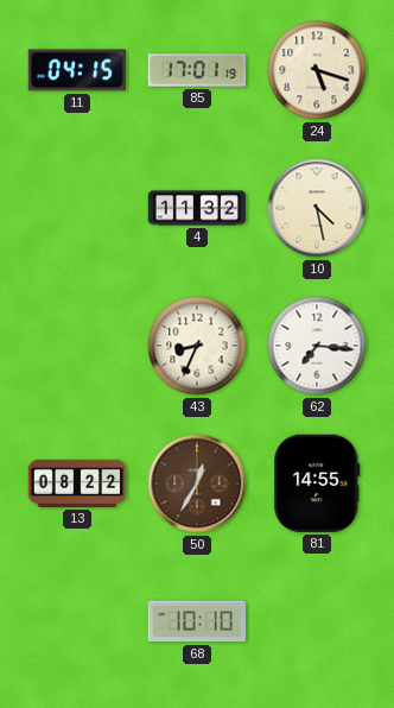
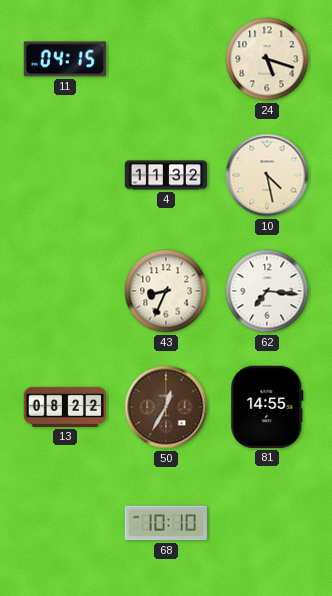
85: 17:01 -> none (196, 70)
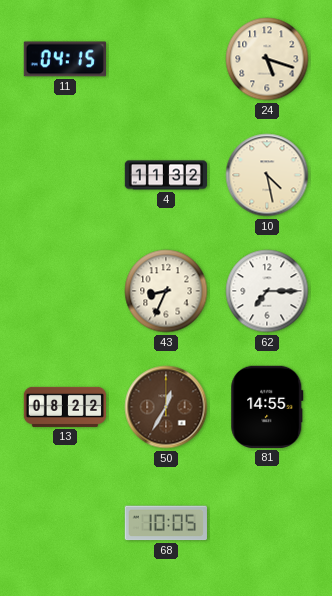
62: 7:16 -> 7:15 (267, 291)
68: 10:10 -> 10:05 (166, 523)
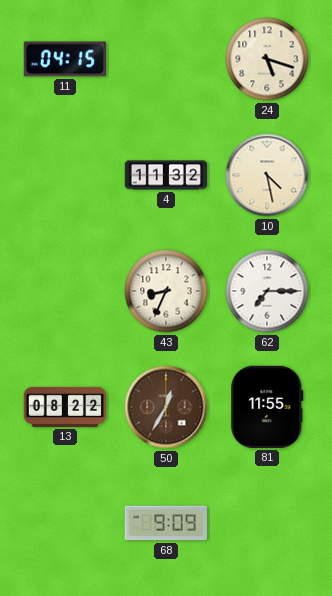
81: 14:55 -> 11:55 (267, 407)
68: 10:05 -> 9:09 (166, 523)
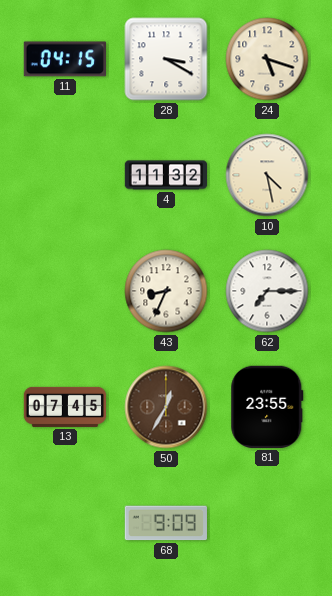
28: none -> 3:20 (166, 59)
13: 08:22 -> 07:45 (65, 407)
81: 11:55 -> 23:55 (267, 407)
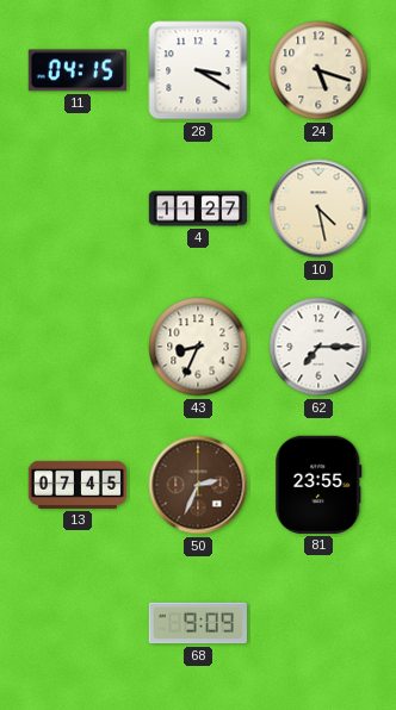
4: 11:32 -> 11:27 (198, 208)
50: 12:35 -> 2:34 (198, 485)
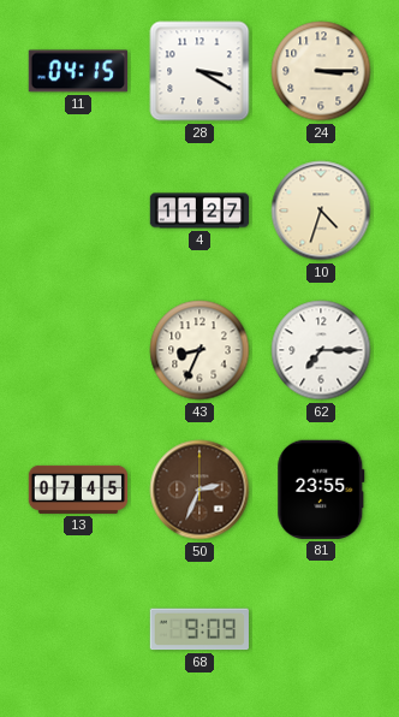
24: 5:18 -> 3:15 (321, 71)
10: 4:28 -> 4:33 (321, 211)
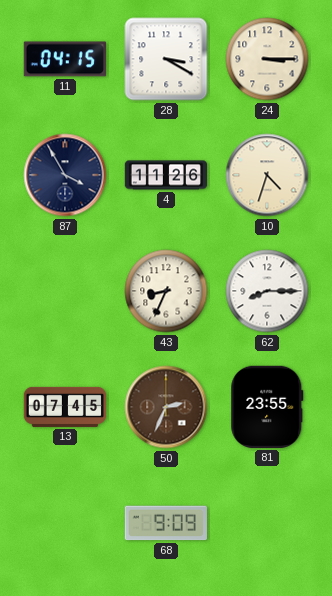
87: none -> 3:55 (65, 175)
4: 11:27 -> 11:26 (166, 175)
62: 7:15 -> 8:15 (267, 291)
